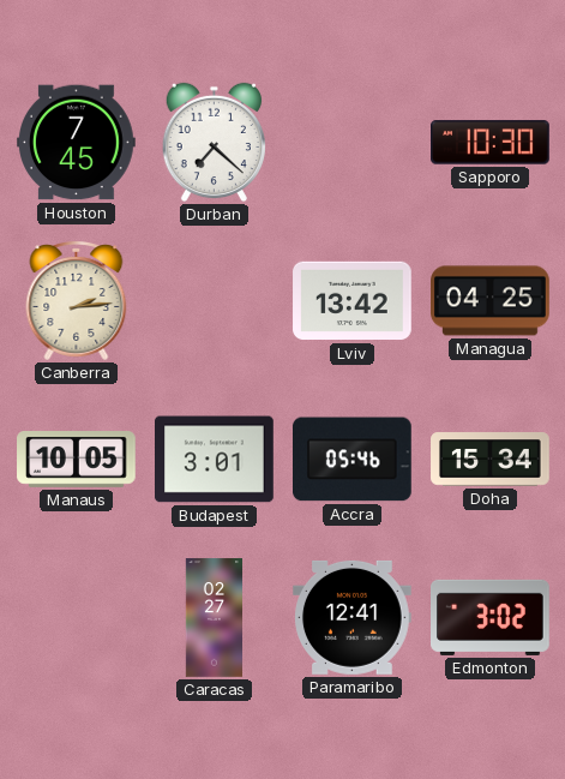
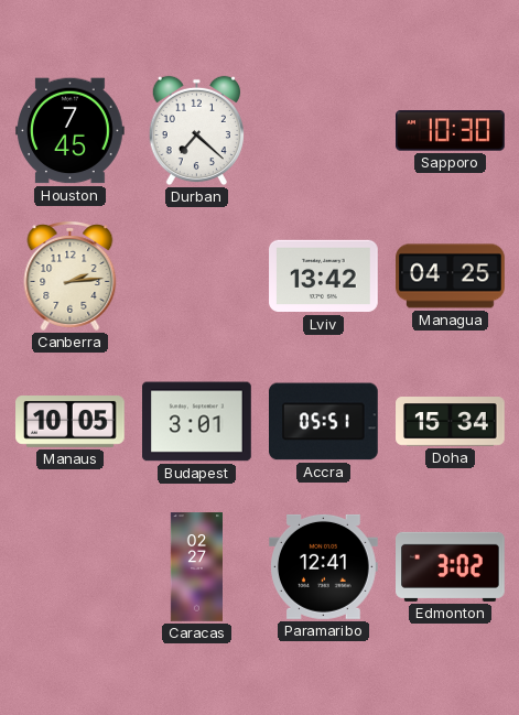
Accra: 05:46 -> 05:51 (324, 422)
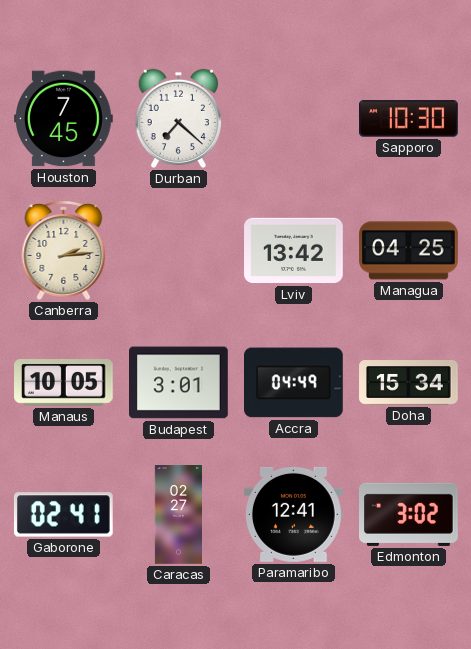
Accra: 05:51 -> 04:49 (294, 383)
Gaborone: none -> 02:41 (63, 515)
